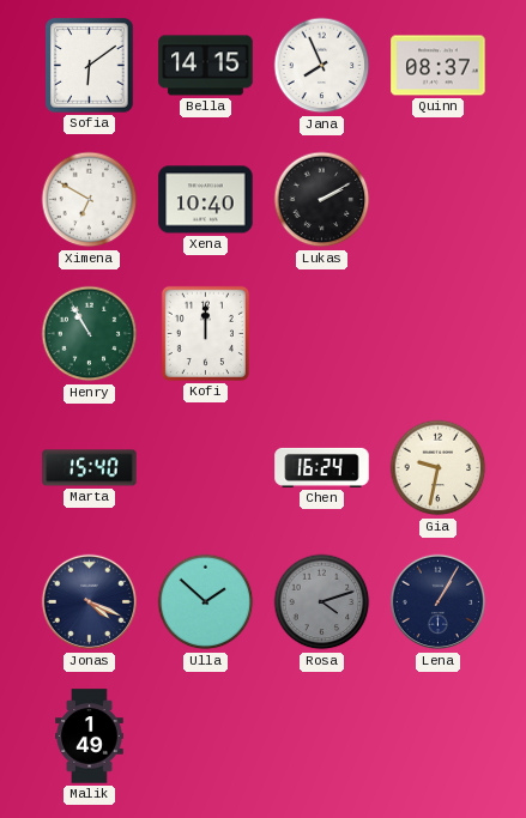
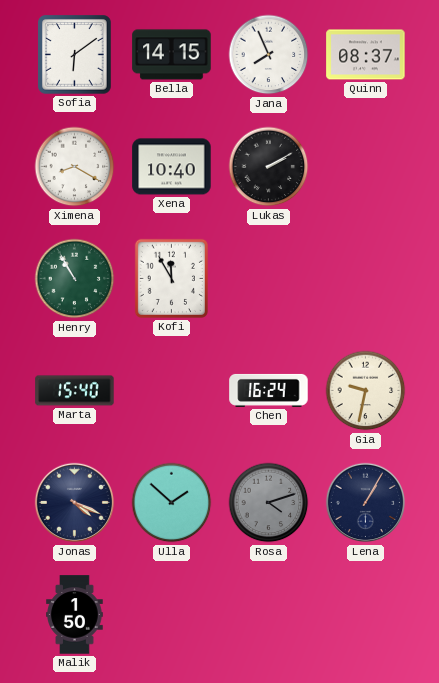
Ximena: 6:50 -> 8:20 (75, 167)
Kofi: 12:00 -> 11:55 (171, 278)
Malik: 1:49 -> 1:50 (75, 615)
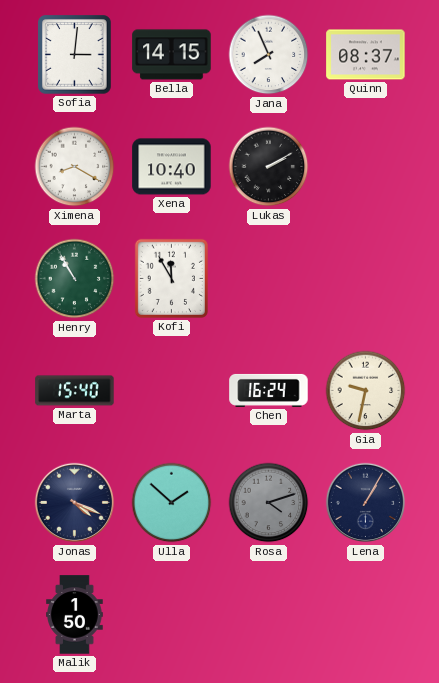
Sofia: 6:09 -> 3:01 (75, 55)
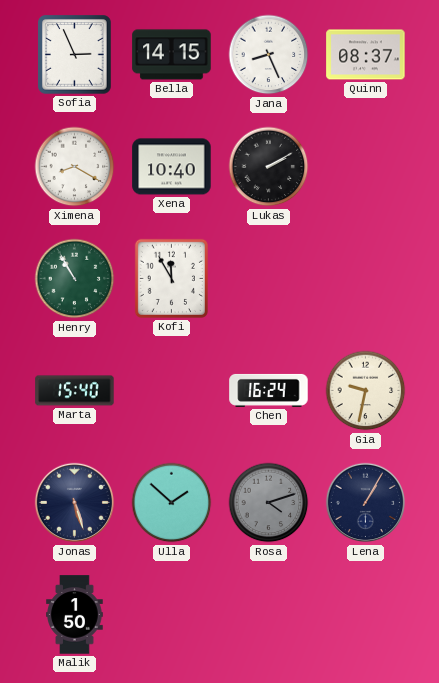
Sofia: 3:01 -> 2:56 (75, 55)
Jana: 7:56 -> 8:26 (269, 55)
Jonas: 4:19 -> 5:27 (75, 503)
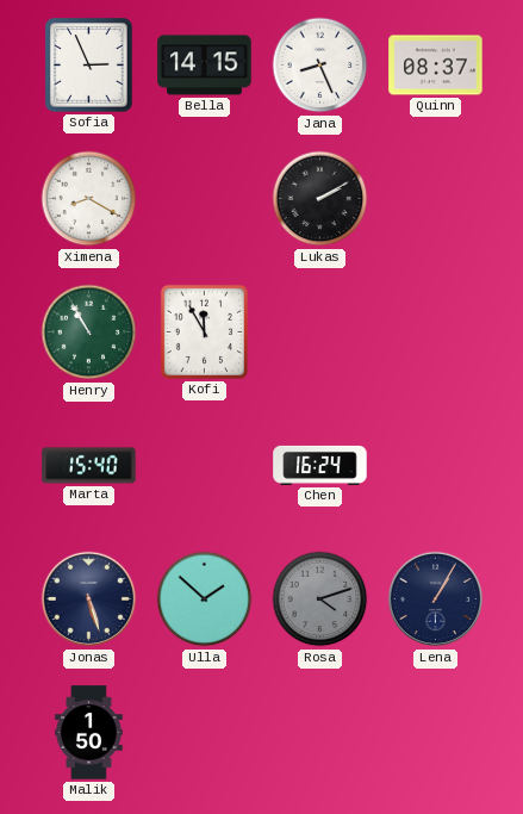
Xena: 10:40 -> none (172, 167)
Gia: 9:32 -> none (366, 391)
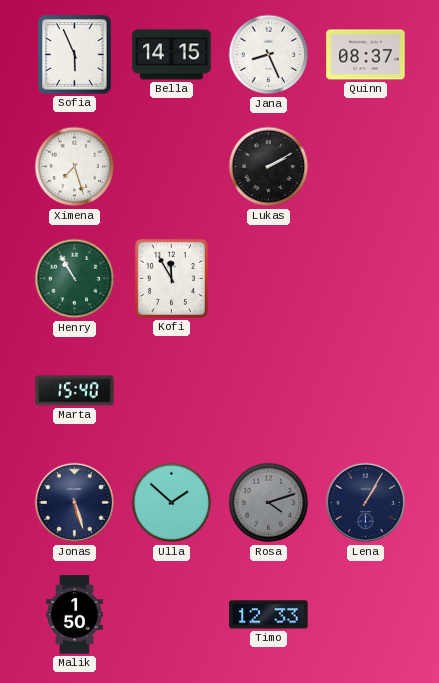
Sofia: 2:56 -> 5:56 (75, 55)
Ximena: 8:20 -> 7:27 (75, 167)
Chen: 16:24 -> none (320, 465)
Timo: none -> 12:33 (269, 615)
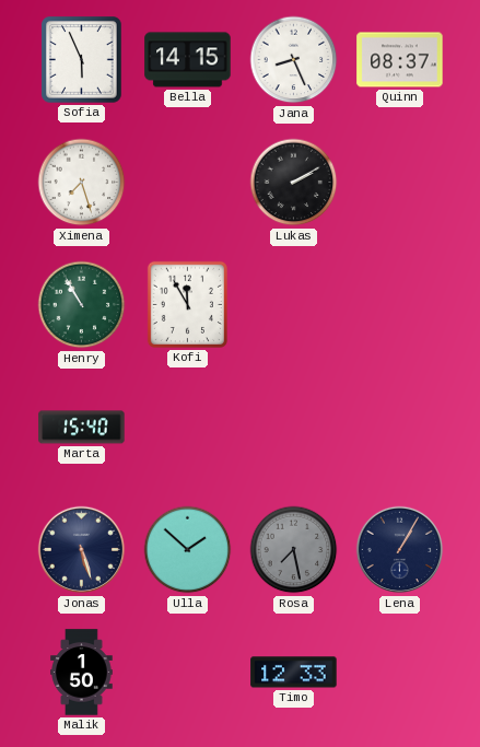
Rosa: 4:12 -> 7:28 (294, 550)
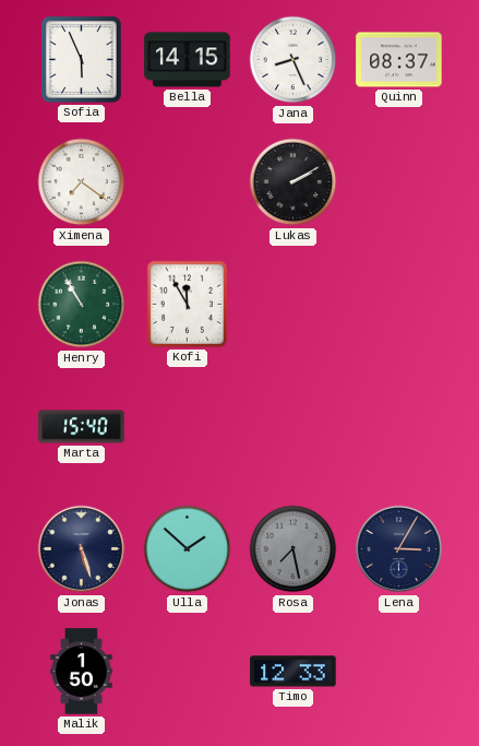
Ximena: 7:27 -> 7:21 (82, 182)
Lena: 1:05 -> 3:05 (399, 549)
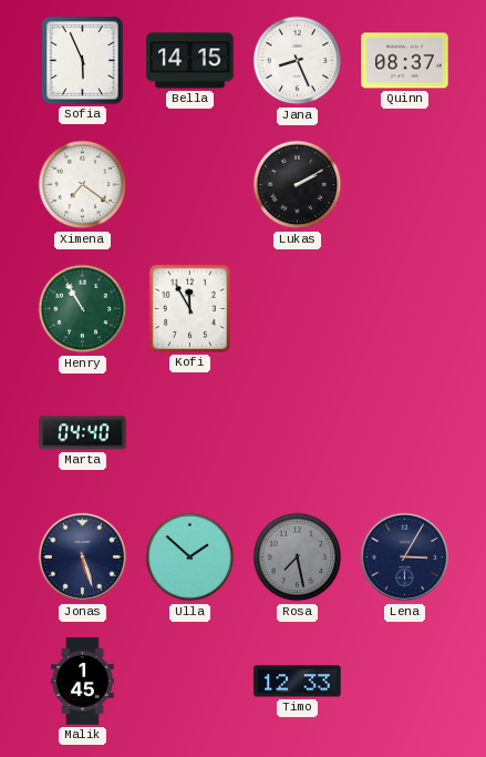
Marta: 15:40 -> 04:40 (83, 433)
Malik: 1:50 -> 1:45 (83, 682)
